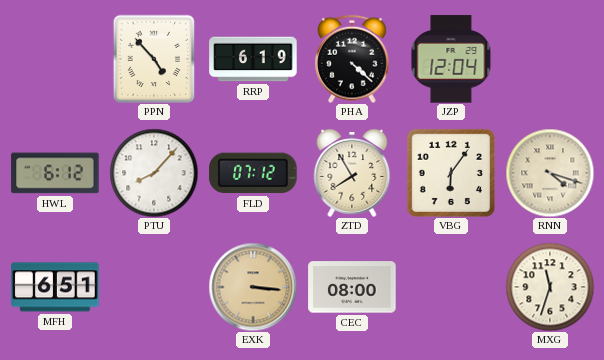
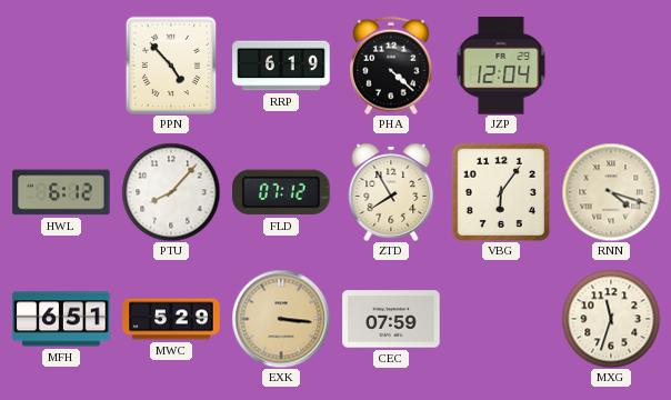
MWC: none -> 5:29 (171, 319)
CEC: 08:00 -> 07:59 (391, 319)
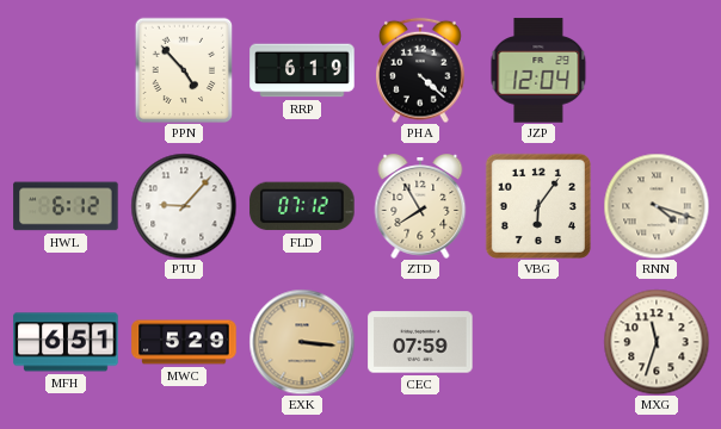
PTU: 8:07 -> 9:07 (184, 206)
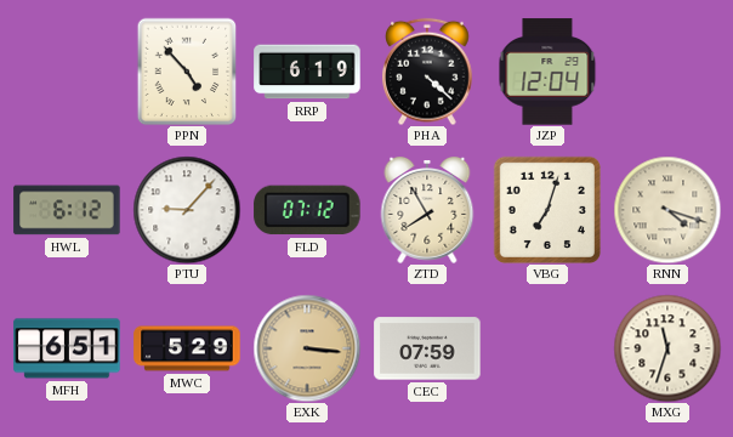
VBG: 6:06 -> 7:03 (547, 210)
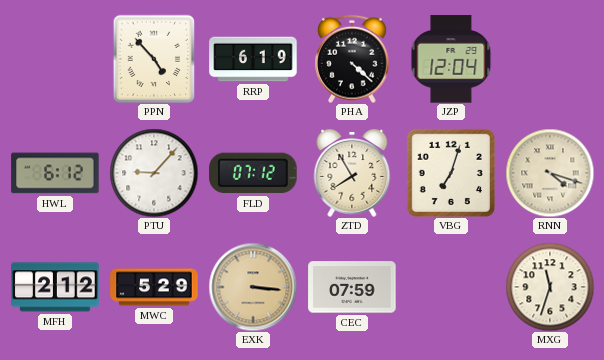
MFH: 6:51 -> 2:12 (55, 287)
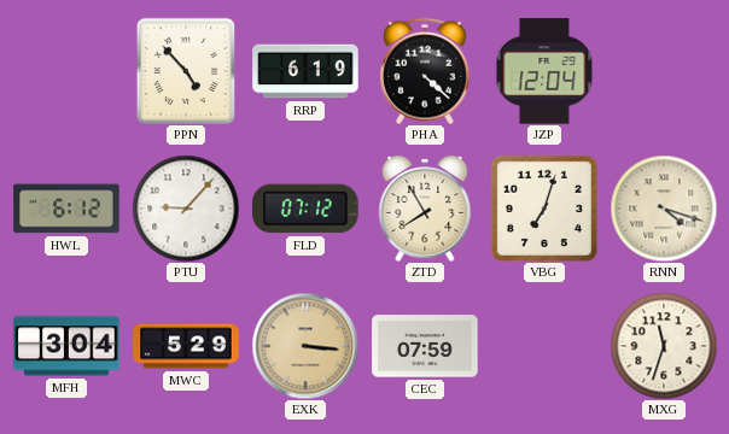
MFH: 2:12 -> 3:04 (66, 346)
